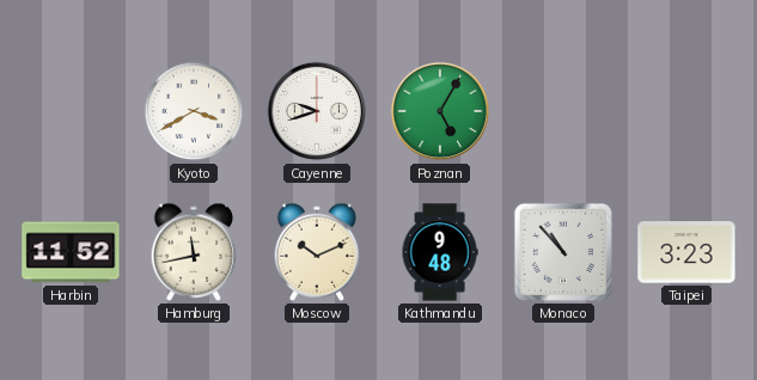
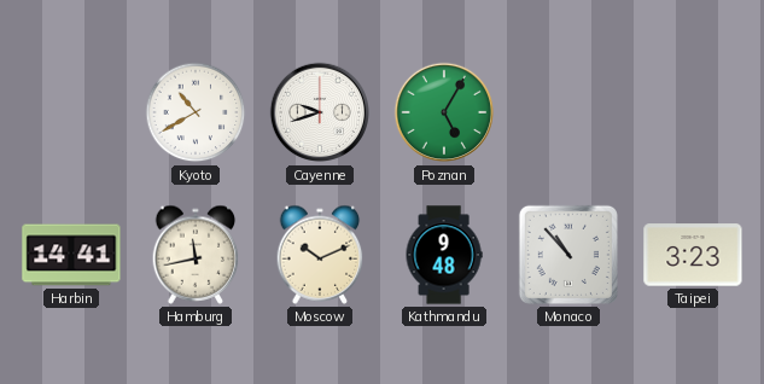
Kyoto: 3:40 -> 10:40 (196, 112)
Harbin: 11:52 -> 14:41 (71, 255)
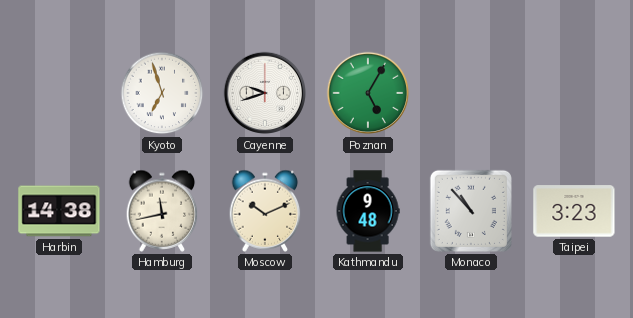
Kyoto: 10:40 -> 6:57 (162, 93)
Harbin: 14:41 -> 14:38 (59, 211)
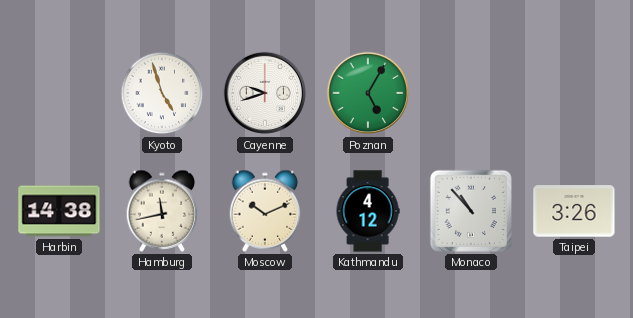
Kyoto: 6:57 -> 4:57 (162, 93)
Kathmandu: 9:48 -> 4:12 (368, 211)
Taipei: 3:23 -> 3:26 (574, 211)
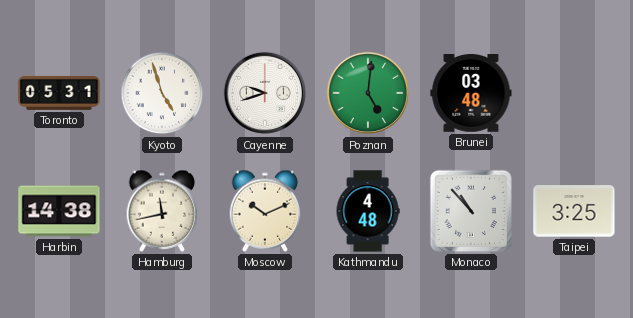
Toronto: none -> 05:31 (59, 93)
Poznan: 5:05 -> 5:01 (368, 93)
Brunei: none -> 03:48 (471, 94)
Kathmandu: 4:12 -> 4:48 (368, 211)
Taipei: 3:26 -> 3:25 (574, 211)
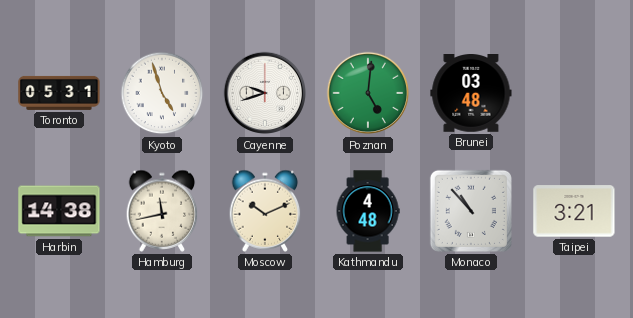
Taipei: 3:25 -> 3:21 (574, 211)
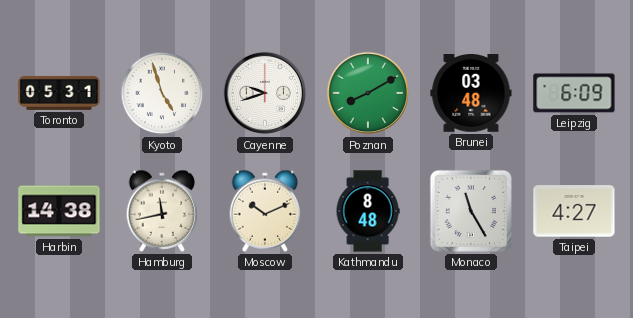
Poznan: 5:01 -> 8:10 (368, 93)
Leipzig: none -> 6:09 (574, 93)
Kathmandu: 4:48 -> 8:48 (368, 211)
Monaco: 10:53 -> 11:25 (471, 211)
Taipei: 3:21 -> 4:27 (574, 211)
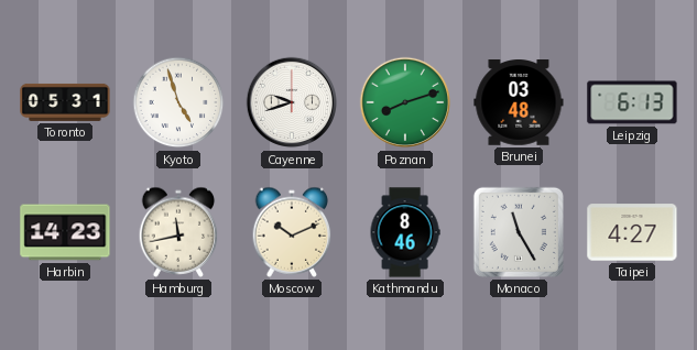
Poznan: 8:10 -> 8:12 (405, 102)
Leipzig: 6:09 -> 6:13 (632, 102)
Harbin: 14:38 -> 14:23 (65, 232)
Kathmandu: 8:48 -> 8:46 (405, 232)
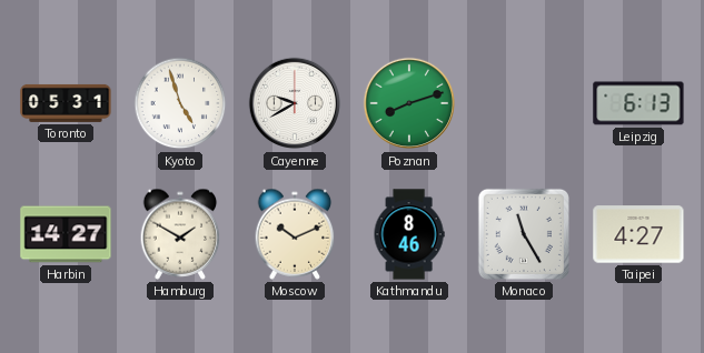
Cayenne: 9:42 -> 9:40 (295, 103)
Brunei: 03:48 -> none (519, 103)
Harbin: 14:23 -> 14:27 (66, 234)
Hamburg: 11:43 -> 1:50 (180, 234)
